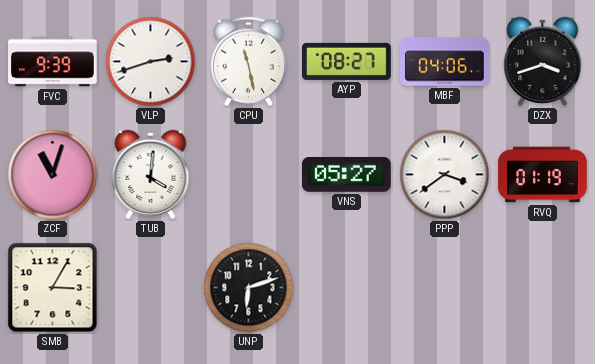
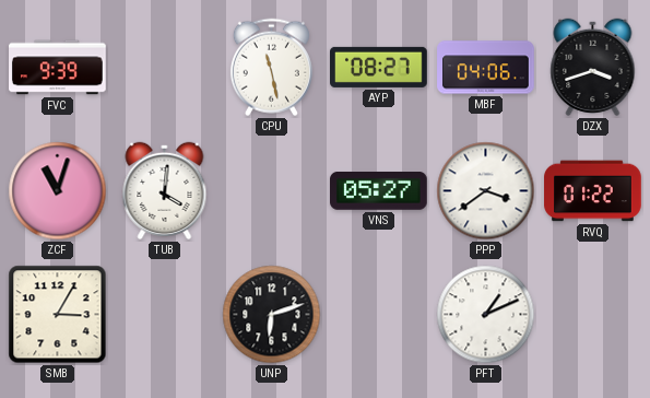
VLP: 2:42 -> none (151, 62)
RVQ: 01:19 -> 01:22 (593, 191)
PFT: none -> 1:11 (486, 315)
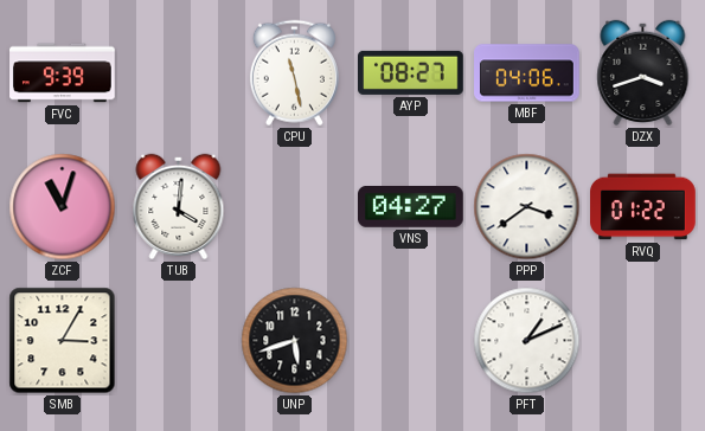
VNS: 05:27 -> 04:27 (411, 207)
UNP: 6:12 -> 5:42 (295, 341)
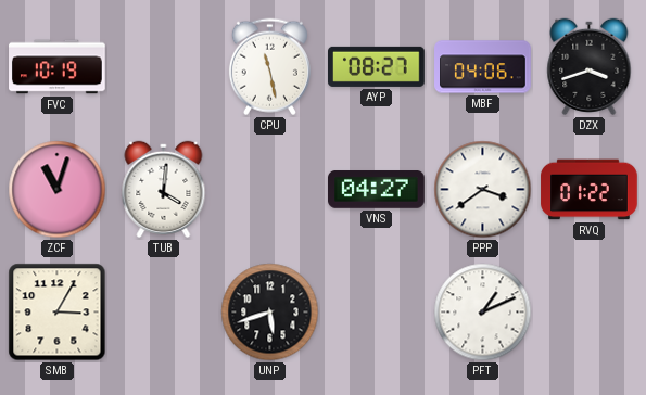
FVC: 9:39 -> 10:19 (58, 67)
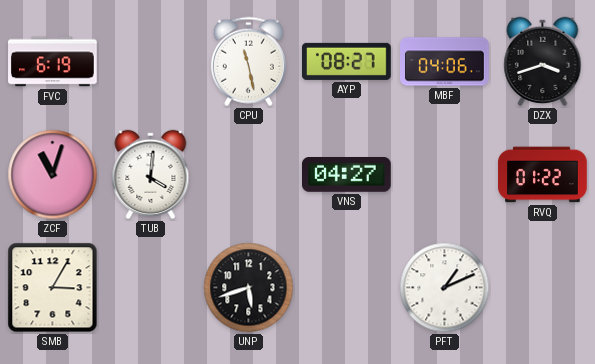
FVC: 10:19 -> 6:19 (53, 62)
PPP: 3:39 -> none (483, 190)
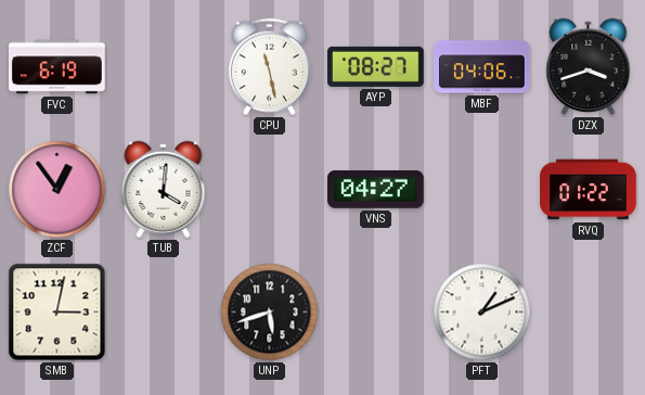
ZCF: 11:03 -> 12:54 (57, 190)
SMB: 3:05 -> 3:02 (57, 313)
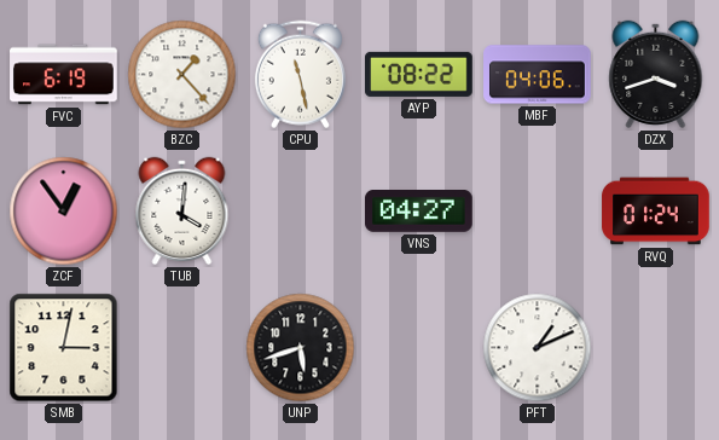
BZC: none -> 1:23 (182, 75)
AYP: 08:27 -> 08:22 (419, 74)
RVQ: 01:22 -> 01:24 (656, 212)
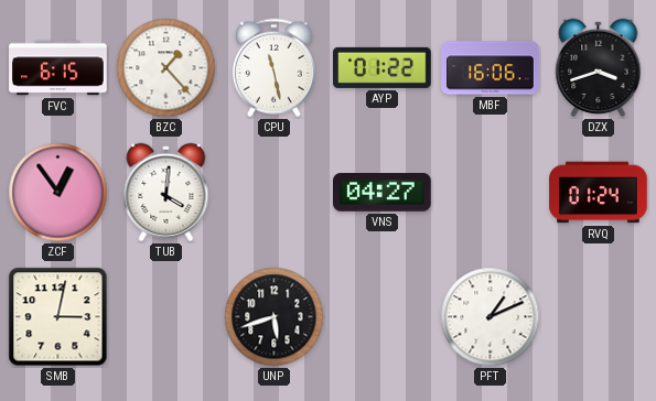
FVC: 6:19 -> 6:15 (58, 68)
AYP: 08:22 -> 01:22 (383, 67)
MBF: 04:06 -> 16:06 (491, 68)
